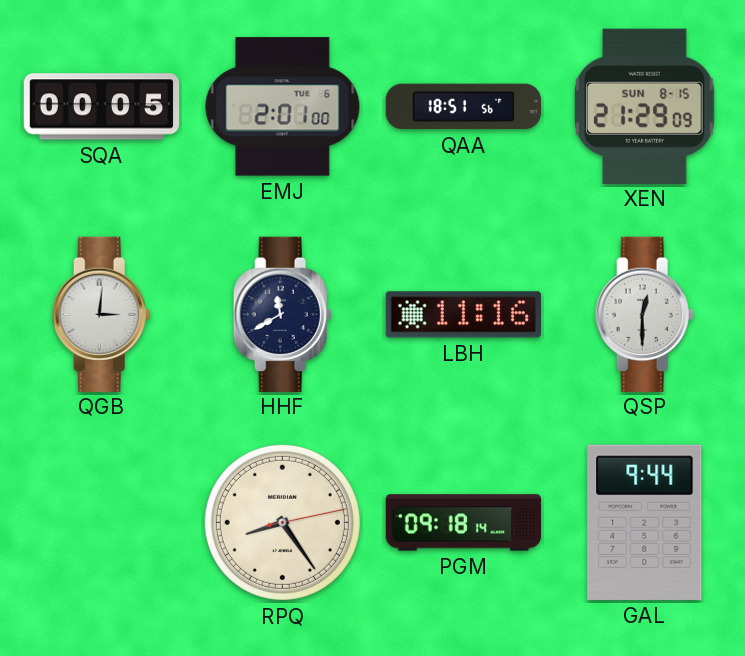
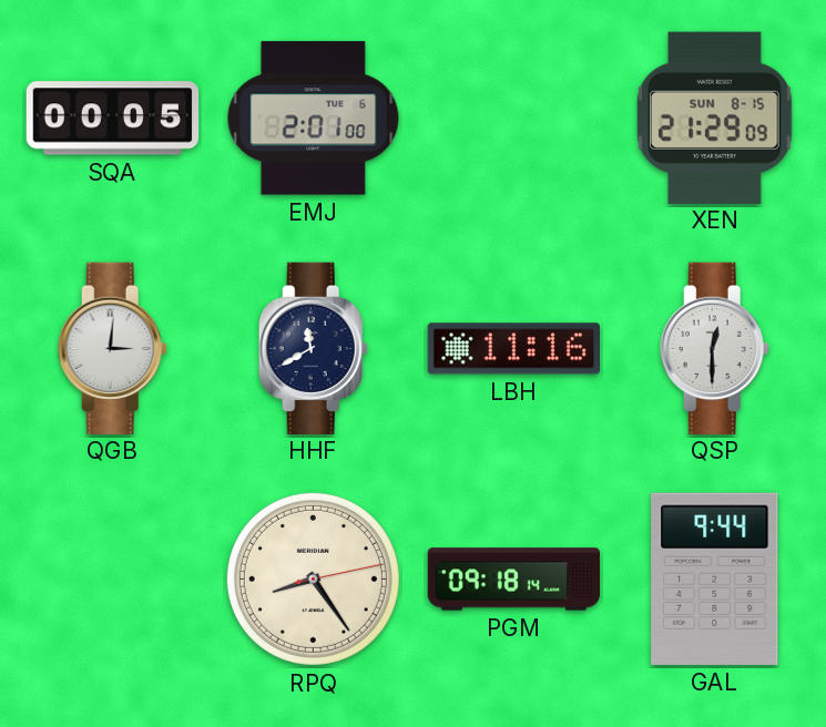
QAA: 18:51 -> none (464, 107)
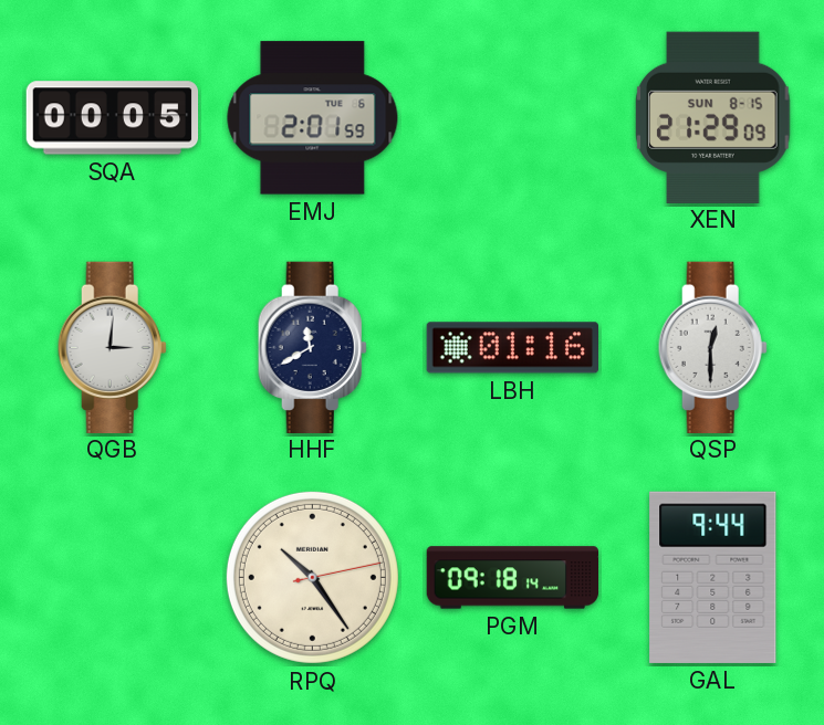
EMJ: 2:01:00 -> 2:01:59 (313, 118)
LBH: 11:16 -> 01:16 (512, 348)
RPQ: 8:24 -> 10:24 (312, 577)
